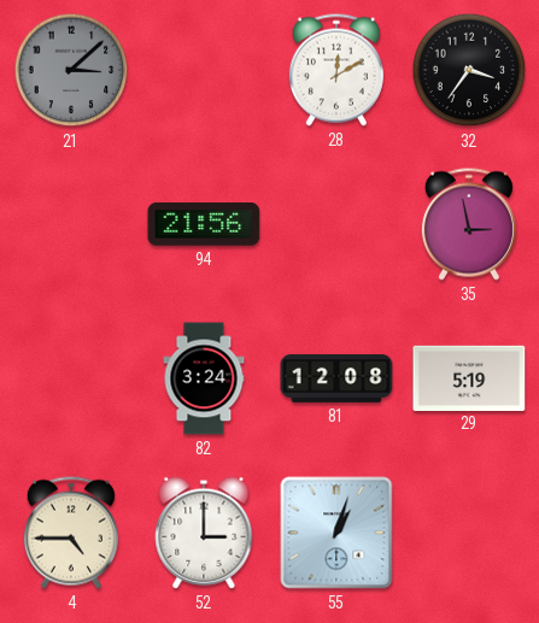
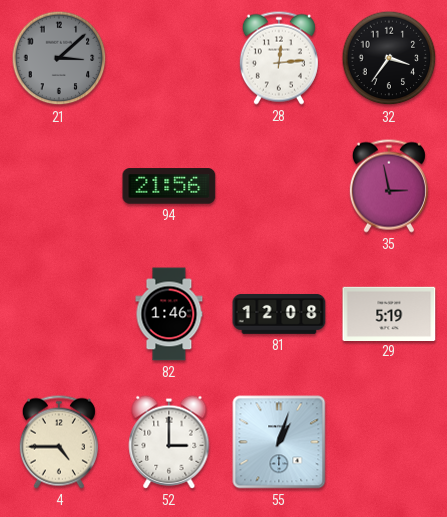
28: 12:10 -> 12:14 (279, 58)
82: 3:24 -> 1:46 (169, 314)
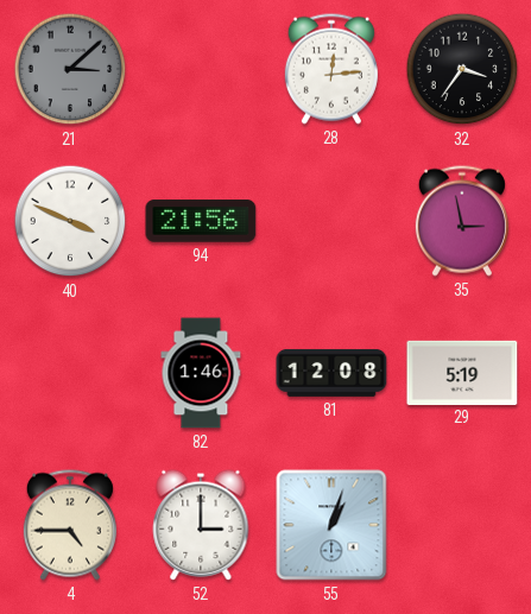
40: none -> 3:49 (70, 221)
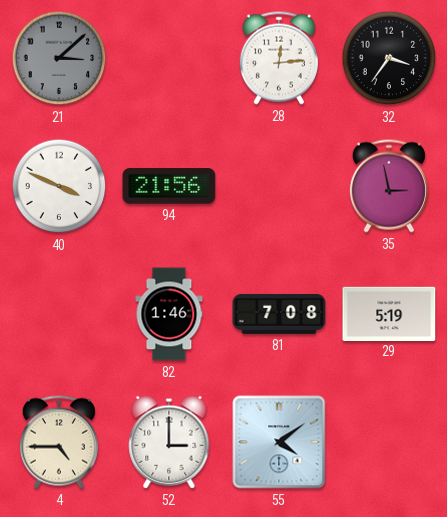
81: 12:08 -> 7:08 (279, 314)
55: 1:03 -> 4:09 (279, 442)
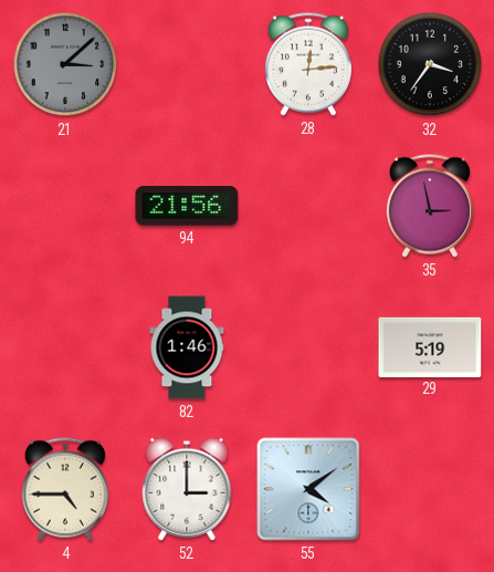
40: 3:49 -> none (59, 186)
81: 7:08 -> none (279, 314)
